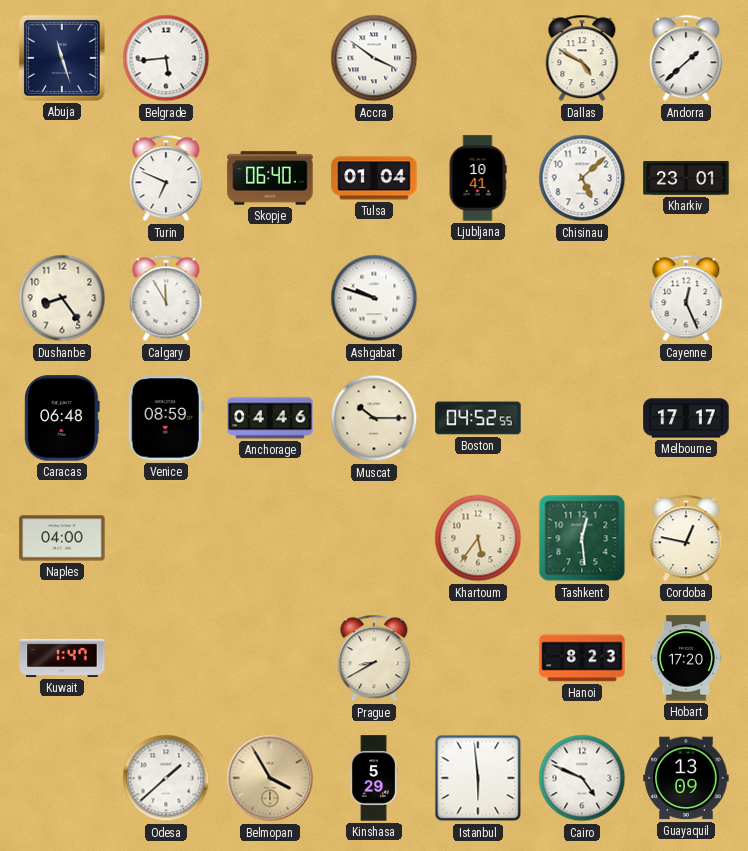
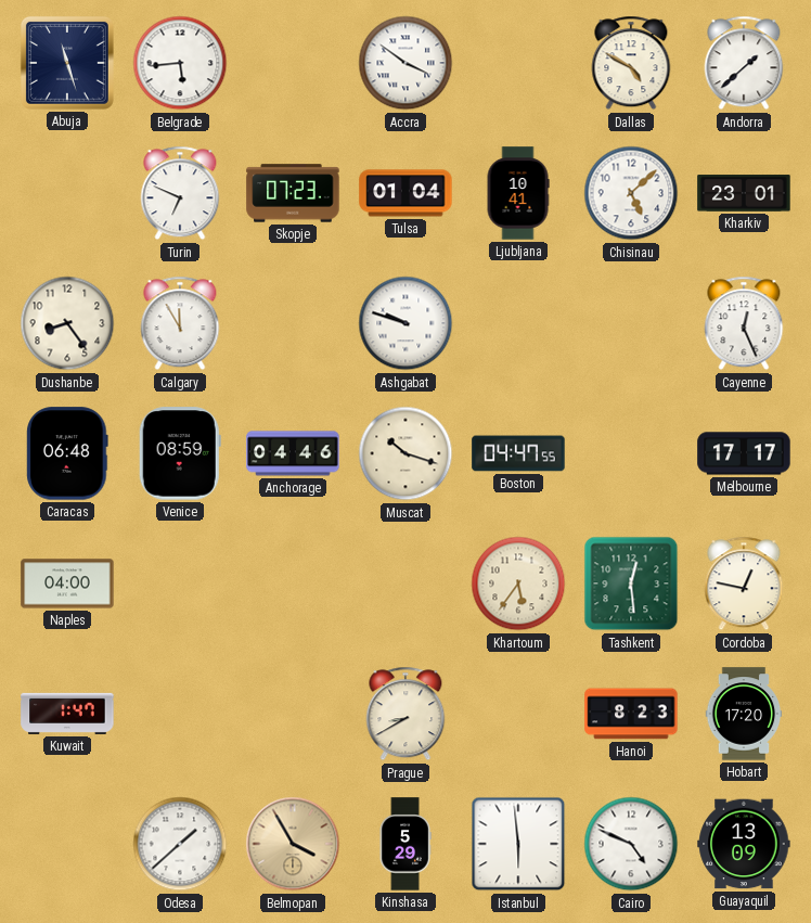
Skopje: 06:40 -> 07:23 (293, 193)
Muscat: 10:15 -> 10:18 (405, 453)
Boston: 04:52 -> 04:47 (518, 453)
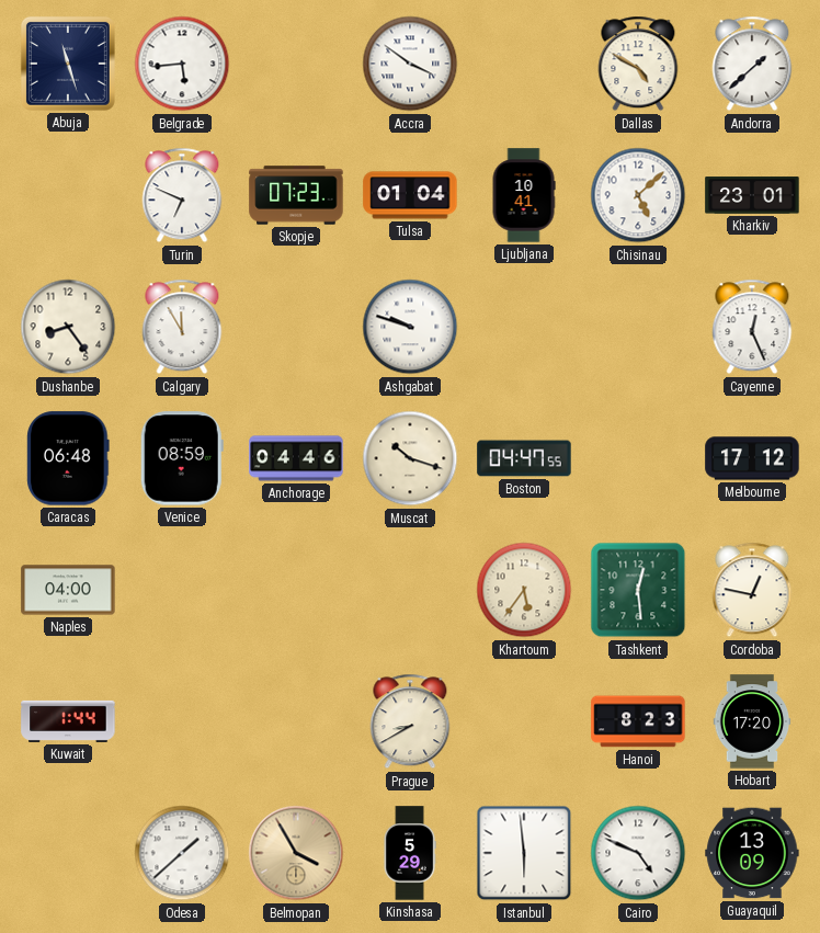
Melbourne: 17:17 -> 17:12 (752, 458)
Kuwait: 1:47 -> 1:44 (68, 721)
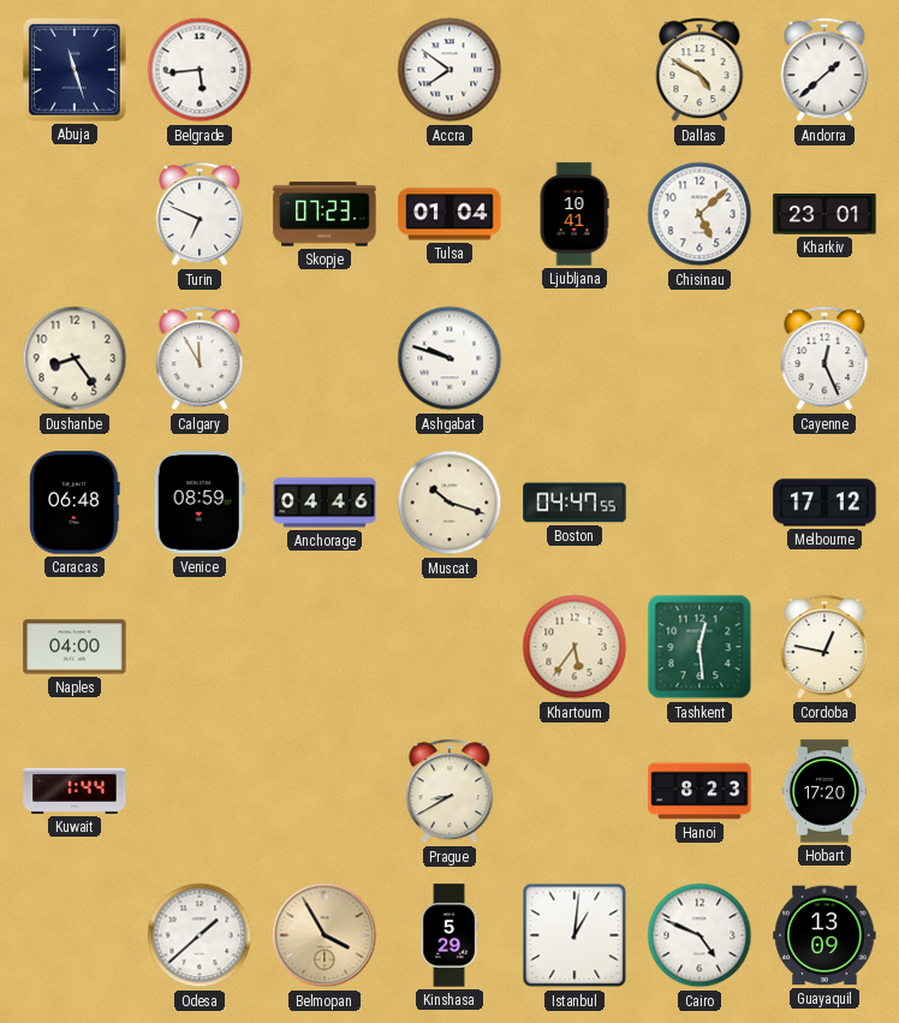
Accra: 3:51 -> 7:51 (449, 70)
Istanbul: 5:59 -> 1:01 (574, 935)
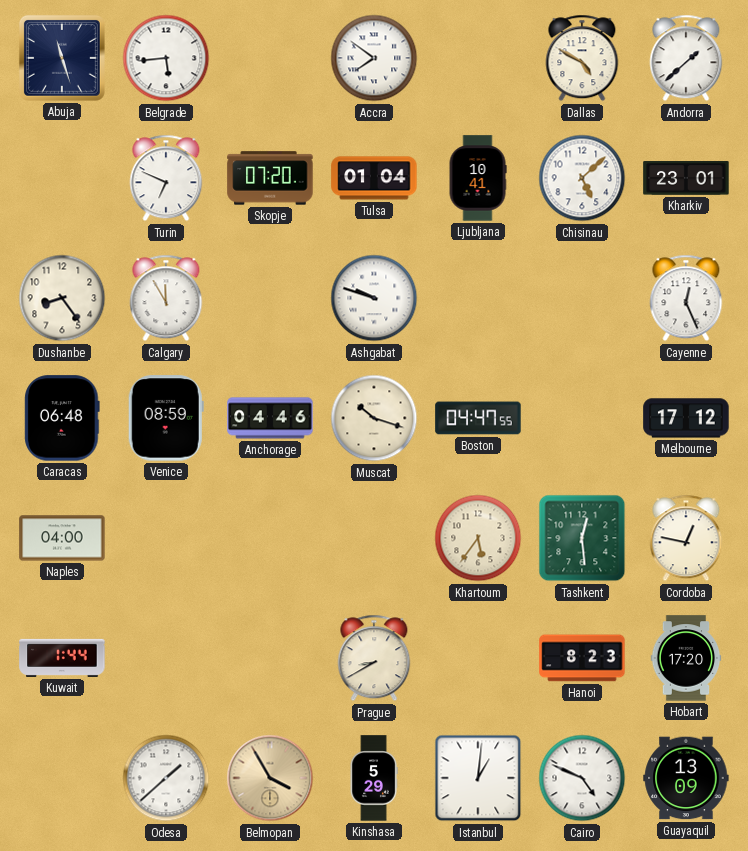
Skopje: 07:23 -> 07:20 (270, 178)
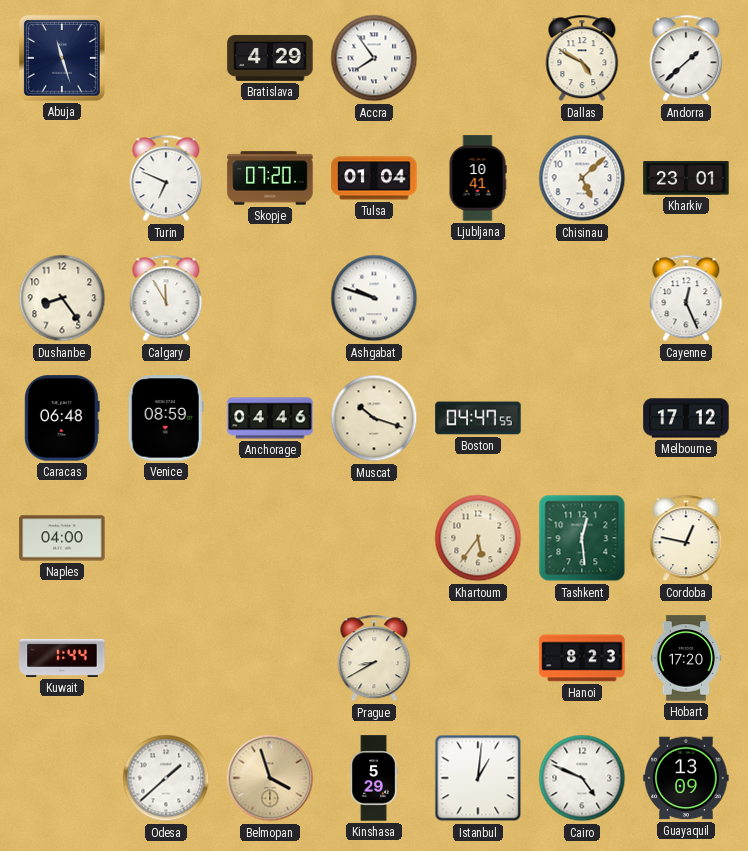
Belgrade: 5:44 -> none (166, 58)
Bratislava: none -> 4:29 (270, 58)
Accra: 7:51 -> 7:54 (374, 58)
Belmopan: 3:55 -> 3:57 (270, 778)
